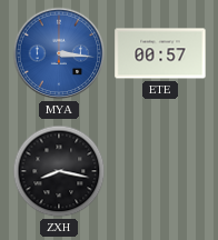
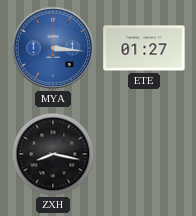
ETE: 00:57 -> 01:27 (144, 48)
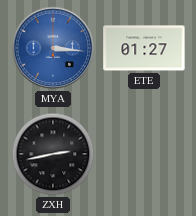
ZXH: 8:17 -> 2:43 (53, 154)
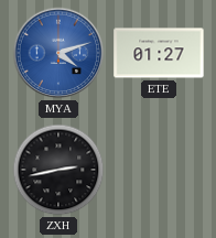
MYA: 3:16 -> 4:12 (58, 53)
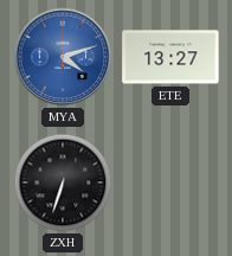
ETE: 01:27 -> 13:27 (170, 57)
ZXH: 2:43 -> 6:33 (63, 183)
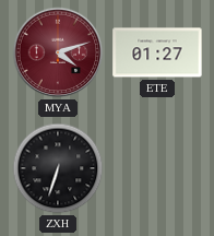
MYA dial: blue -> burgundy (58, 52)
ETE: 13:27 -> 01:27 (157, 52)
